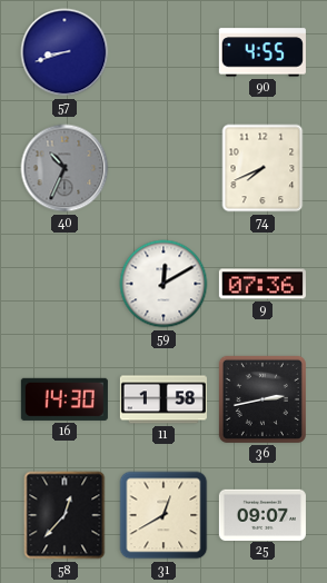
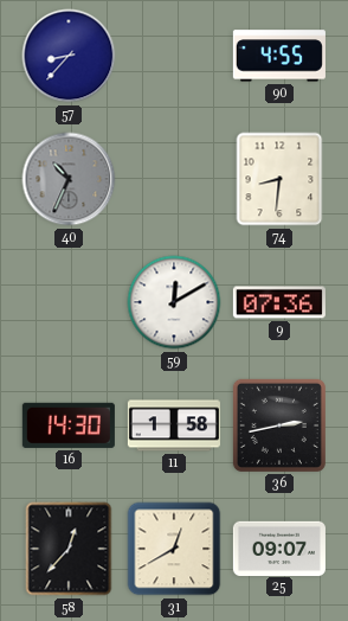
57: 8:42 -> 8:37 (69, 56)
74: 7:41 -> 8:31 (279, 179)
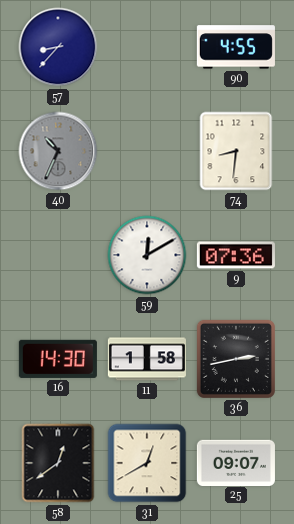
58: 12:37 -> 12:39 (58, 463)
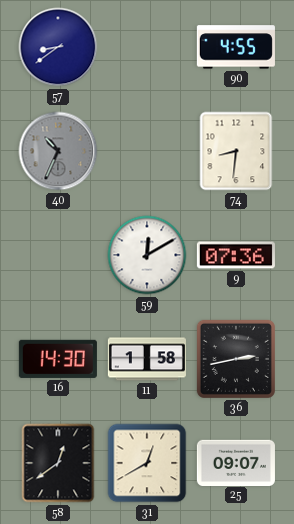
57: 8:37 -> 8:39 (58, 47)
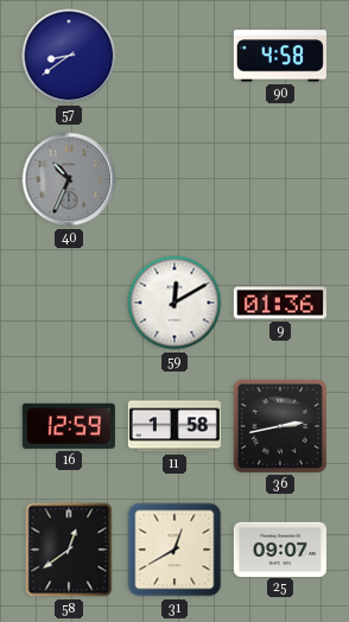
90: 4:55 -> 4:58 (280, 56)
74: 8:31 -> none (236, 151)
9: 07:36 -> 01:36 (280, 303)
16: 14:30 -> 12:59 (69, 426)
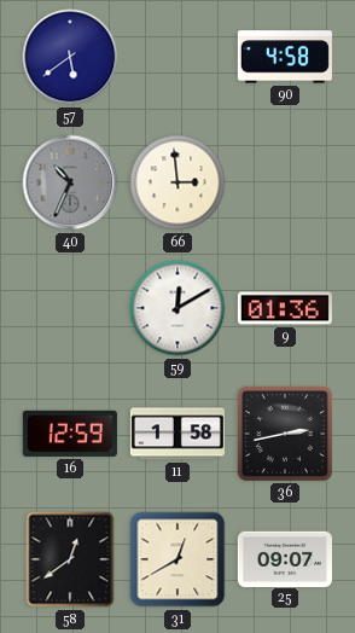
57: 8:39 -> 5:39 (70, 57)
66: none -> 2:59 (177, 182)
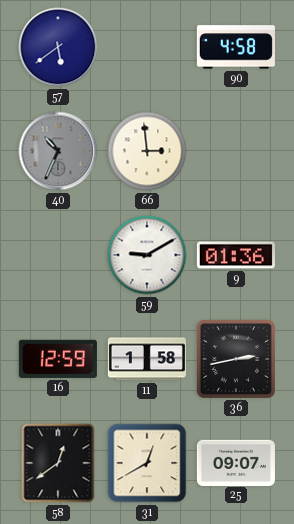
59: 12:10 -> 9:10 (147, 255)
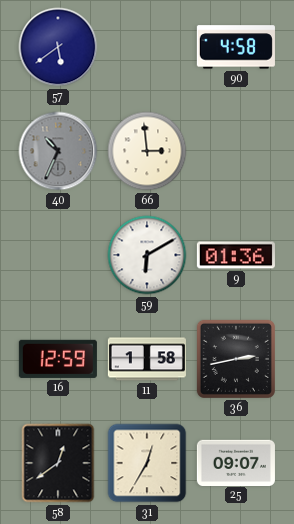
59: 9:10 -> 6:10 (147, 255)
31: 12:40 -> 12:35 (147, 463)
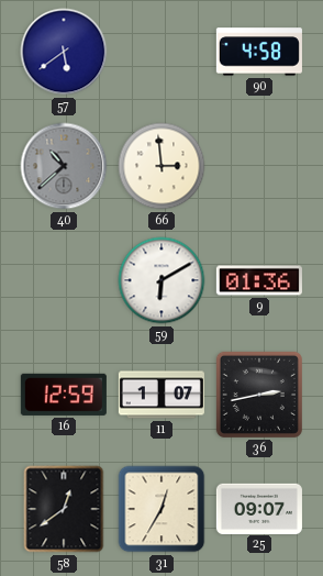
40: 10:34 -> 10:38 (64, 166)
11: 1:58 -> 1:07 (161, 395)
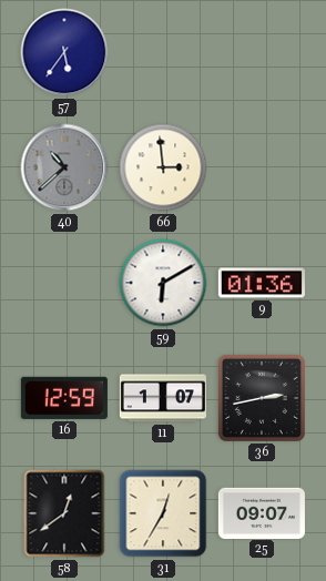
57: 5:39 -> 5:36 (64, 52)
90: 4:58 -> none (259, 52)
